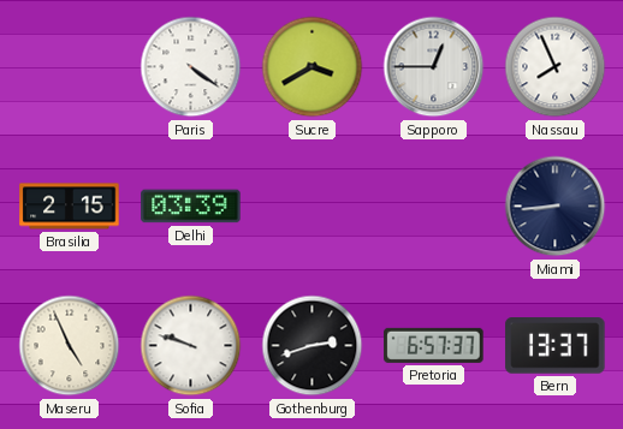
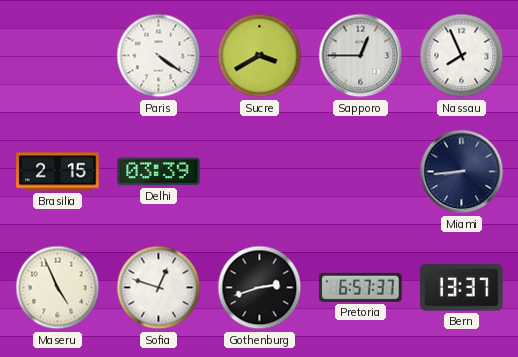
Sofia: 9:48 -> 12:48 (159, 288)
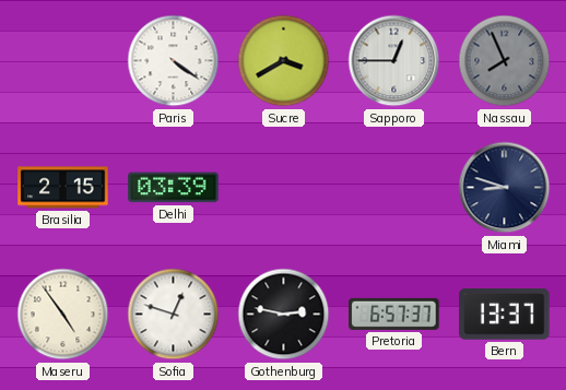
Nassau dial: white -> grey (505, 61)
Miami: 8:44 -> 8:48 (505, 188)
Maseru: 4:56 -> 4:54 (63, 315)
Gothenburg: 2:42 -> 2:47 (284, 315)
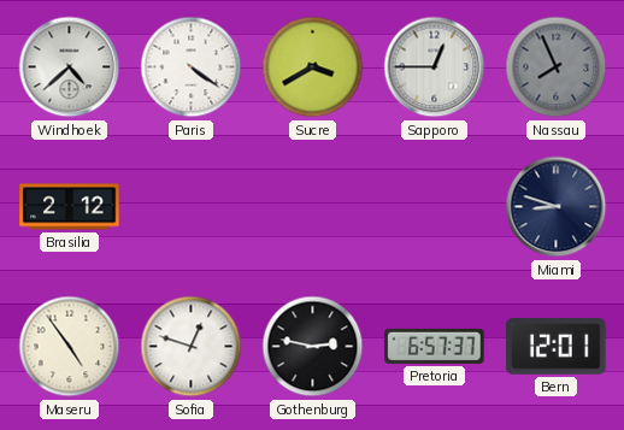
Windhoek: none -> 4:38 (70, 67)
Brasilia: 2:15 -> 2:12 (70, 207)
Delhi: 03:39 -> none (174, 188)
Bern: 13:37 -> 12:01 (557, 347)
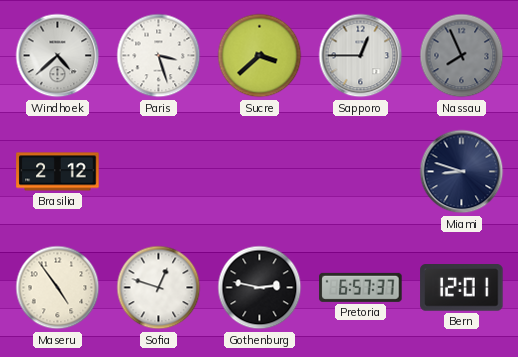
Paris: 4:21 -> 3:27 (159, 56)
Sucre: 3:40 -> 3:38 (260, 56)
